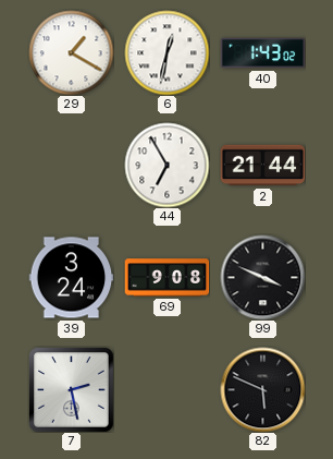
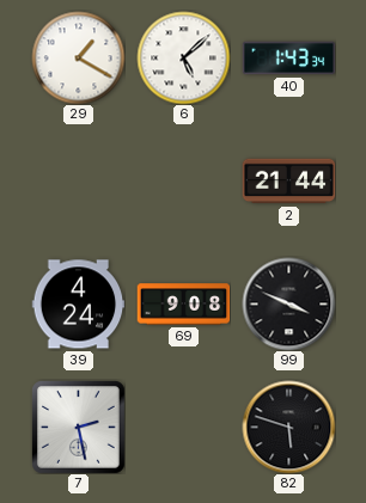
6: 12:32 -> 5:08 (183, 57)
40: 1:43:02 -> 1:43:34 (288, 59)
44: 6:55 -> none (166, 165)
39: 3:24 -> 4:24 (78, 305)
82: 5:49 -> 5:48 (288, 427)
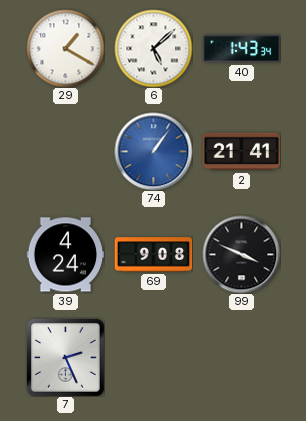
74: none -> 1:06 (153, 151)
2: 21:44 -> 21:41 (241, 152)
7: 2:28 -> 2:26 (66, 358)
82: 5:48 -> none (288, 427)
